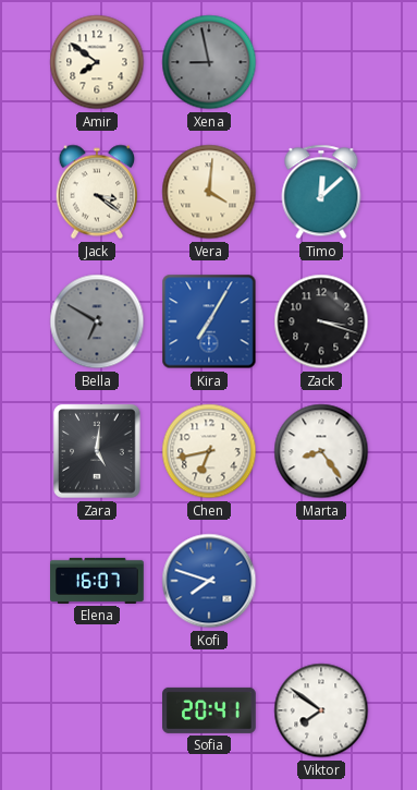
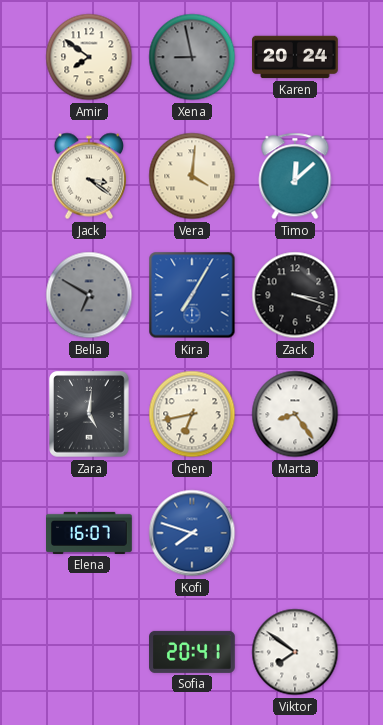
Karen: none -> 20:24 (296, 57)
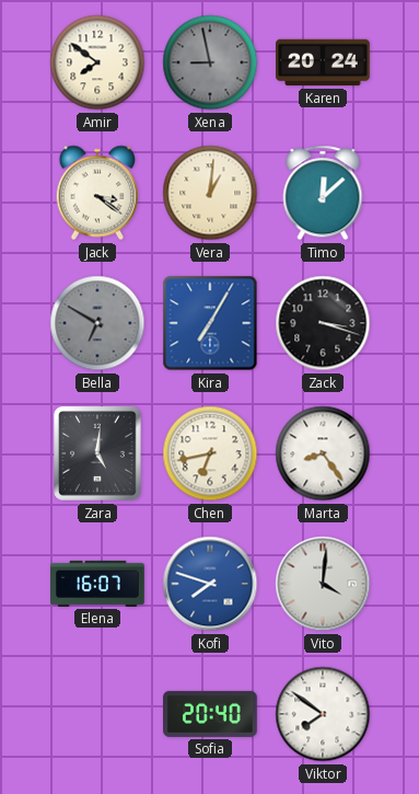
Vera: 4:01 -> 1:01 (210, 193)
Vito: none -> 4:01 (323, 584)
Sofia: 20:41 -> 20:40 (211, 714)
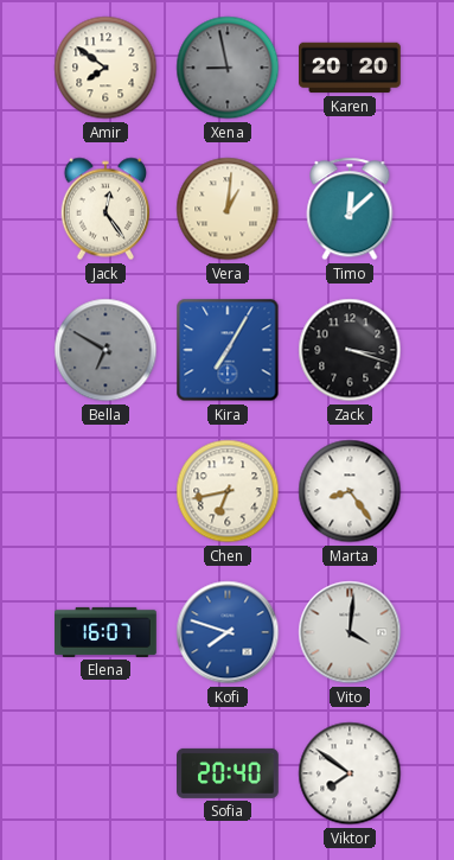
Karen: 20:24 -> 20:20 (351, 68)
Jack: 3:21 -> 12:24 (104, 209)
Zara: 5:01 -> none (97, 453)
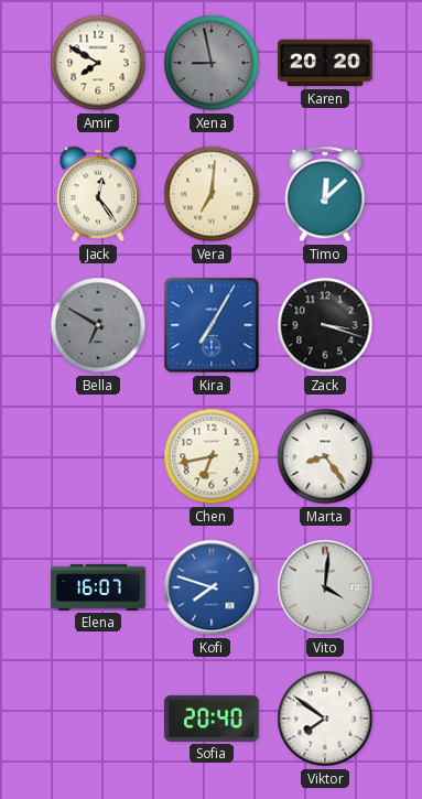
Amir: 7:51 -> 7:50 (98, 63)
Vera: 1:01 -> 7:01 (212, 194)
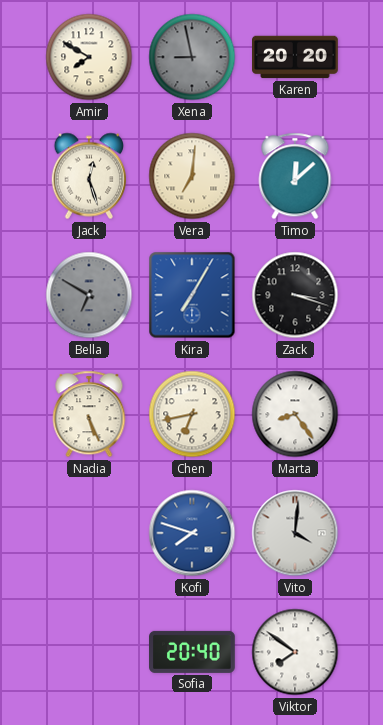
Jack: 12:24 -> 12:27 (88, 176)
Nadia: none -> 5:26 (89, 414)
Elena: 16:07 -> none (98, 587)
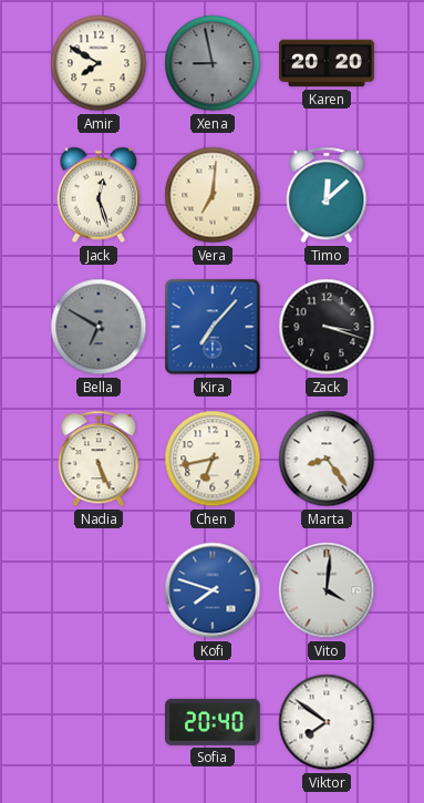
Kira: 7:05 -> 7:07 (213, 327)
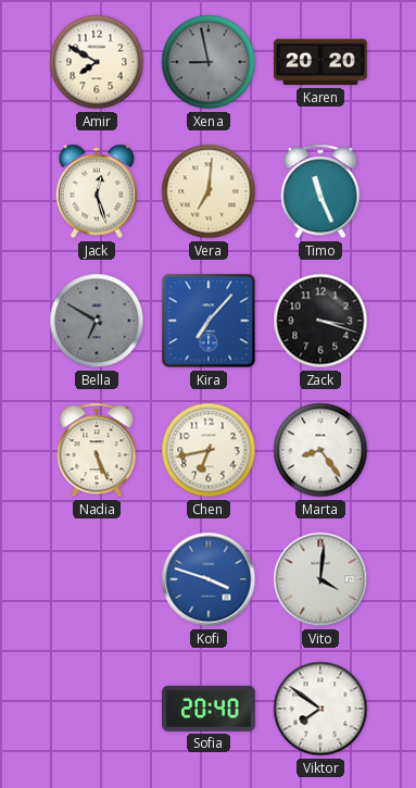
Timo: 12:08 -> 11:26 (320, 191)
Kofi: 7:48 -> 3:48 (209, 579)
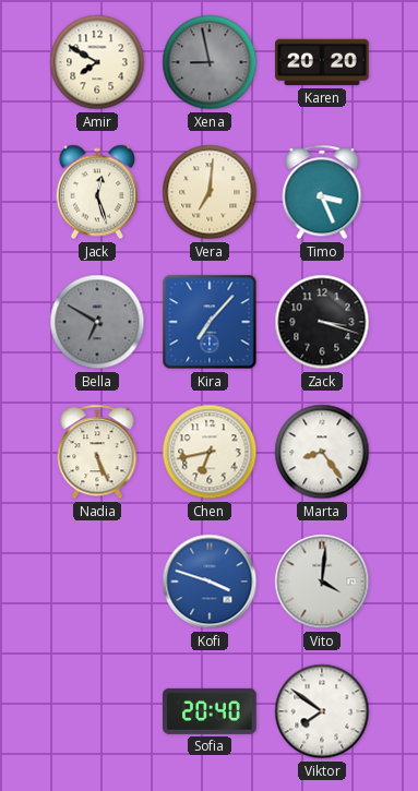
Timo: 11:26 -> 3:26 (322, 192)
